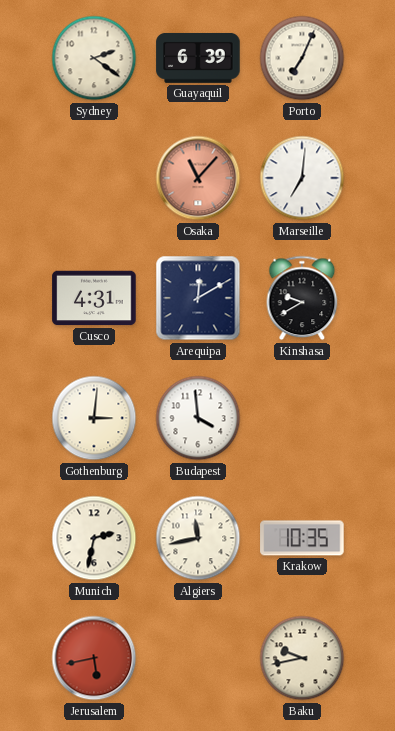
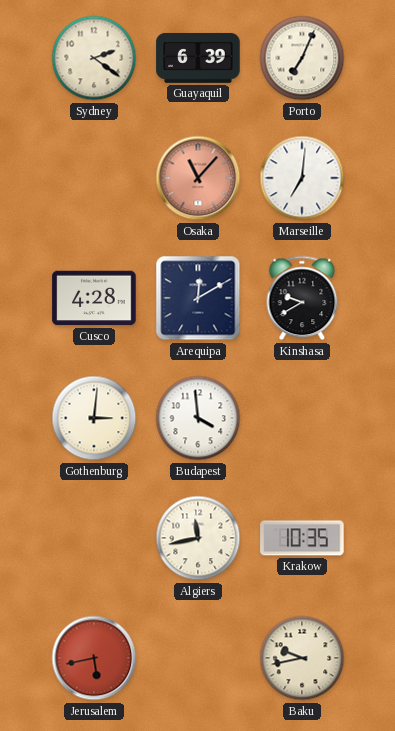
Cusco: 4:31 -> 4:28 (94, 298)
Munich: 2:32 -> none (94, 538)
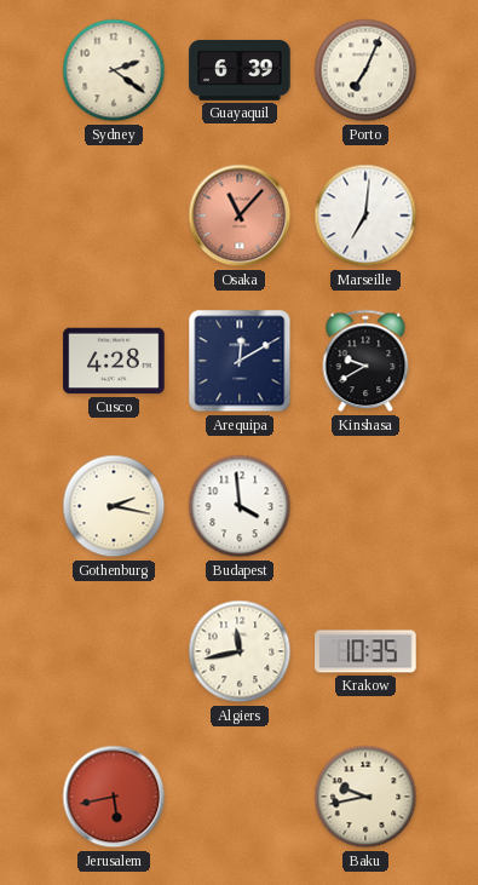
Gothenburg: 3:01 -> 2:17 (114, 506)
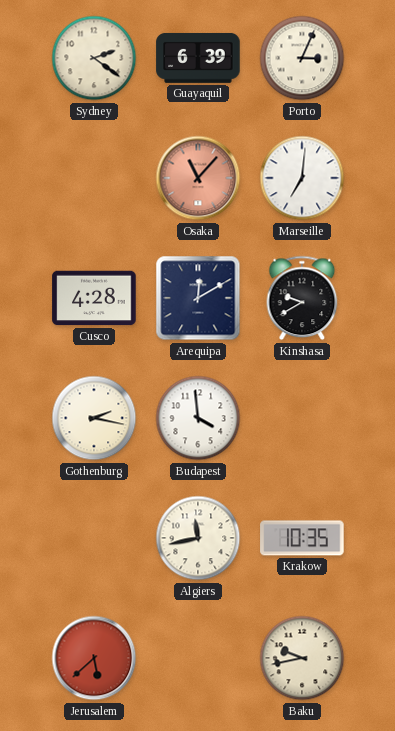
Porto: 7:04 -> 3:04 (302, 58)
Jerusalem: 5:43 -> 5:38 (94, 658)
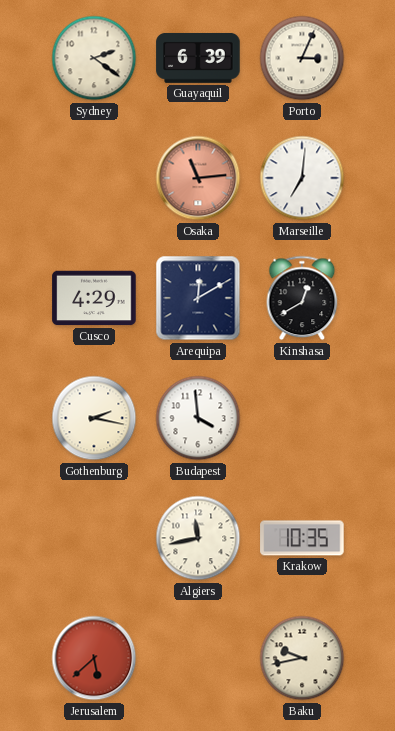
Osaka: 11:07 -> 11:14 (198, 178)
Cusco: 4:28 -> 4:29 (94, 298)
Kinshasa: 9:40 -> 12:40 (302, 298)
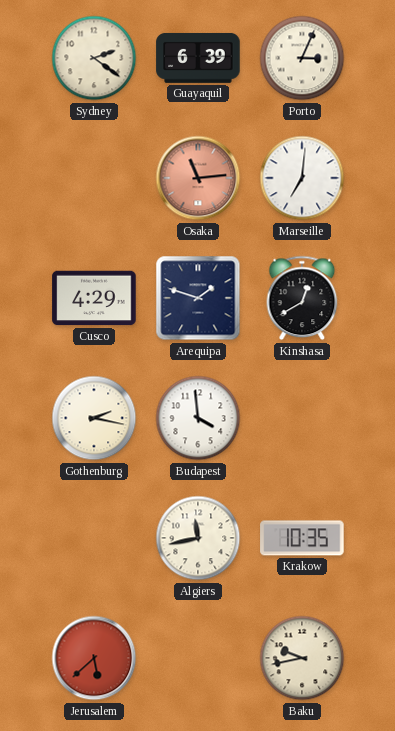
Arequipa: 12:10 -> 1:48 (198, 298)
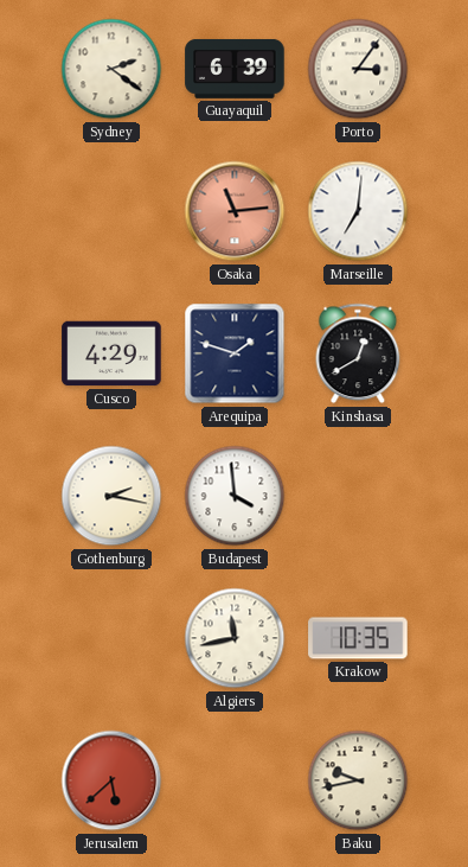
Porto: 3:04 -> 3:06 (358, 69)
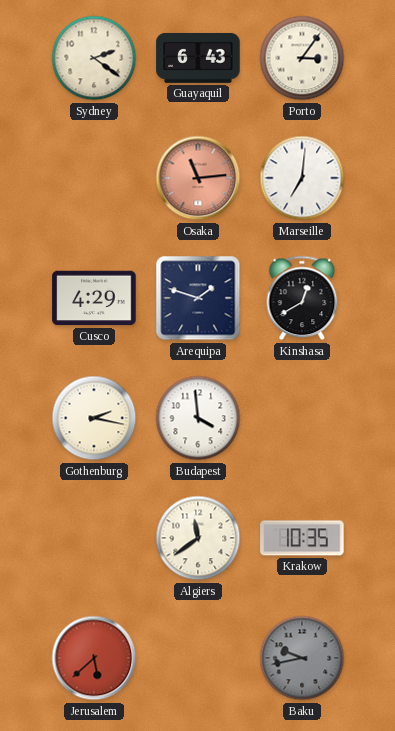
Guayaquil: 6:39 -> 6:43 (198, 58)
Algiers: 11:43 -> 11:39 (198, 538)
Baku dial: cream -> grey (302, 658)
